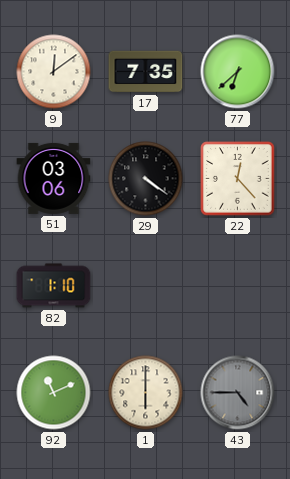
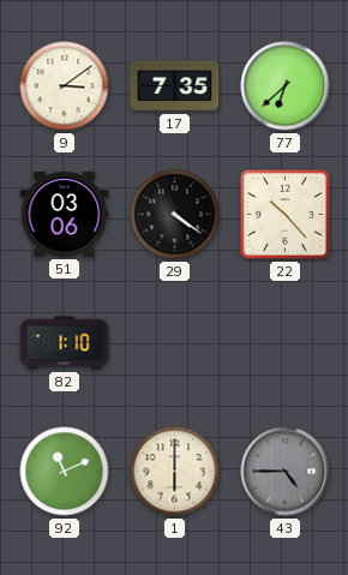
9: 12:09 -> 3:09 (65, 86)
22: 12:23 -> 10:23 (286, 215)
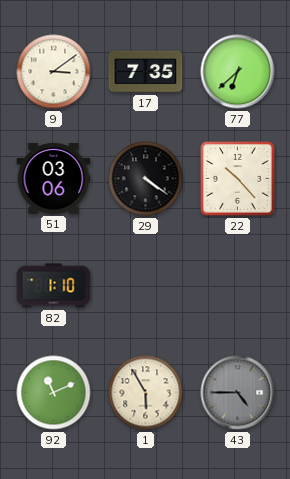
1: 6:00 -> 5:55 (146, 393)
